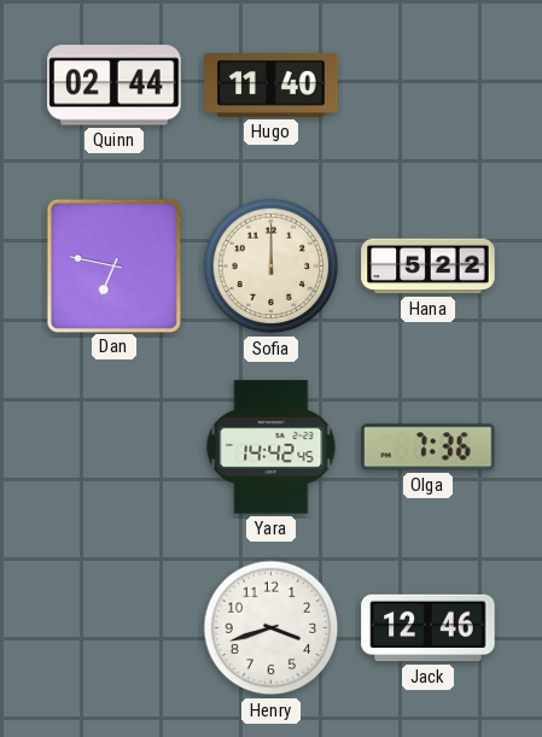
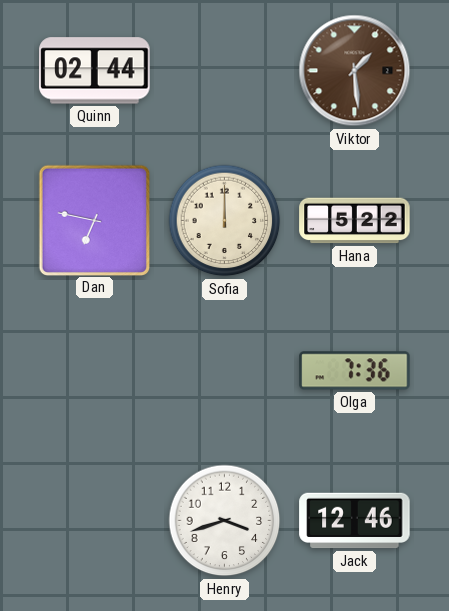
Hugo: 11:40 -> none (272, 86)
Viktor: none -> 1:29 (355, 71)
Yara: 14:42 -> none (272, 448)
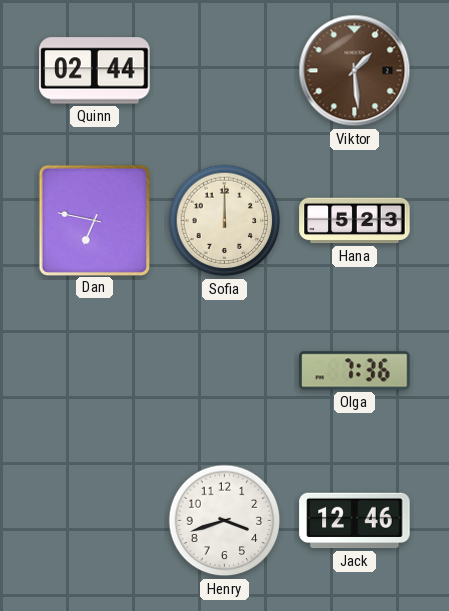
Hana: 5:22 -> 5:23 (355, 221)
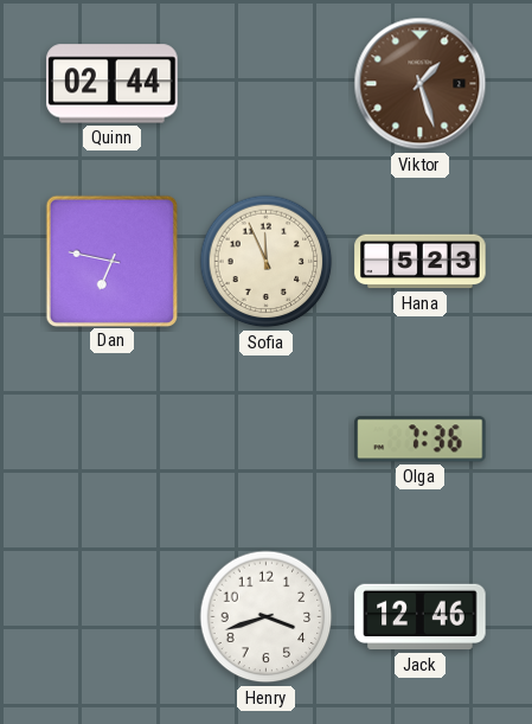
Viktor: 1:29 -> 1:27 (421, 84)
Sofia: 12:00 -> 11:56 (267, 262)
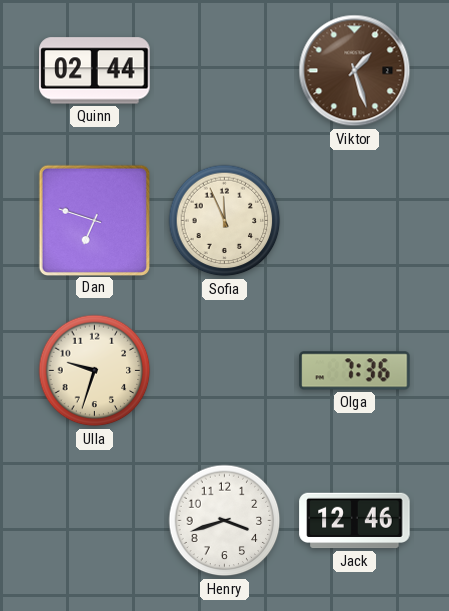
Dan: 6:47 -> 6:48 (94, 220)
Hana: 5:23 -> none (421, 262)
Ulla: none -> 9:33 (95, 371)
